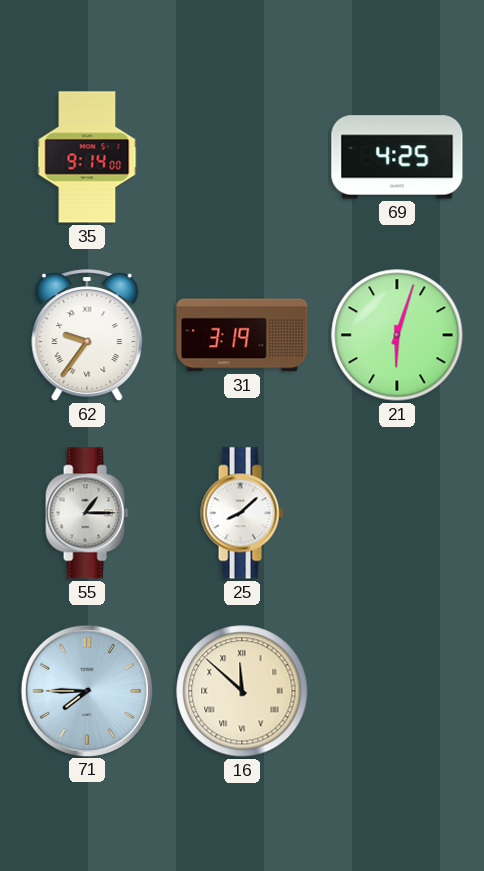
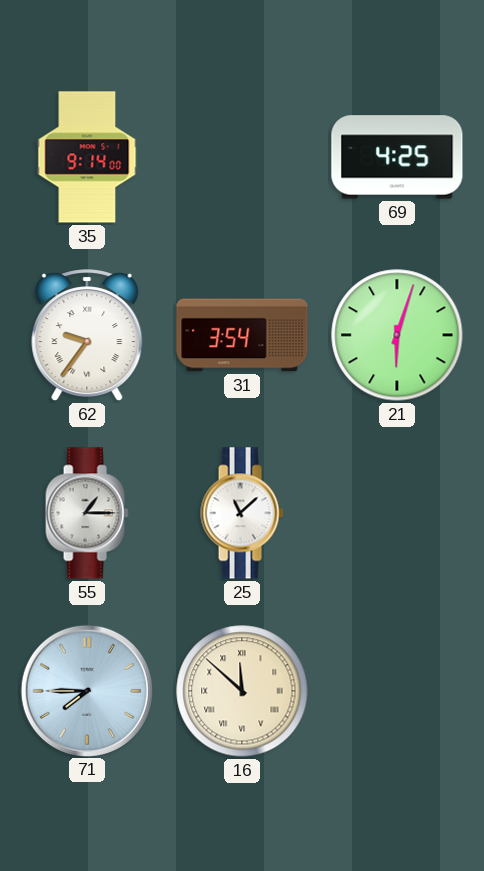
31: 3:19 -> 3:54 (242, 335)
25: 8:08 -> 11:08 (242, 513)
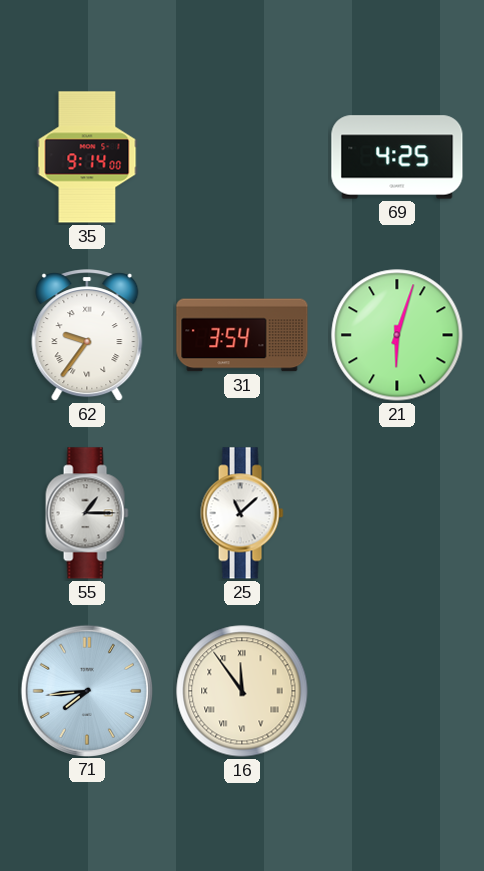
71: 7:45 -> 7:44 (87, 690)
16: 11:52 -> 11:54 (242, 691)
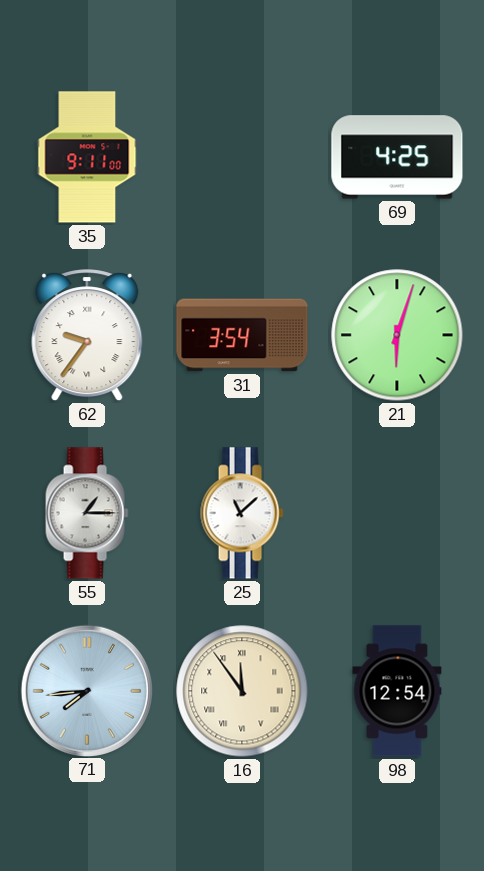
35: 9:14 -> 9:11 (87, 157)
98: none -> 12:54 (397, 691)
